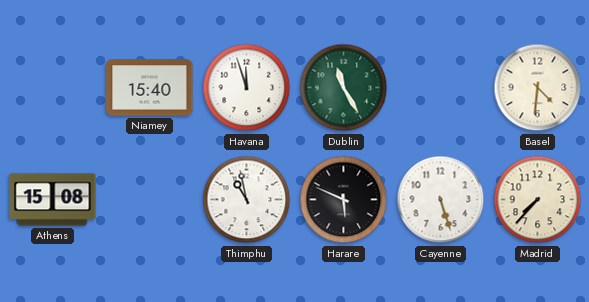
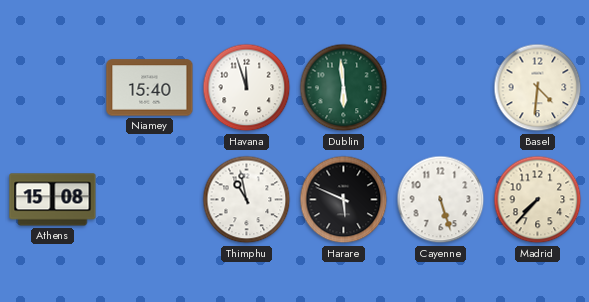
Dublin: 11:25 -> 5:59 (344, 88)
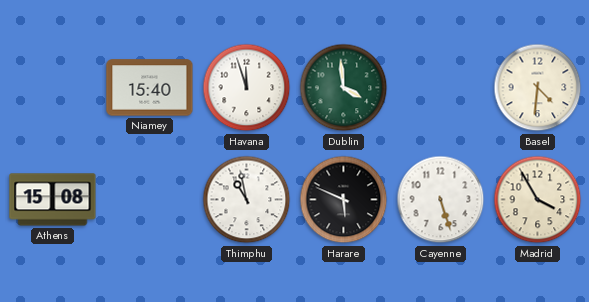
Dublin: 5:59 -> 3:59 (344, 88)
Madrid: 7:37 -> 3:55 (538, 200)
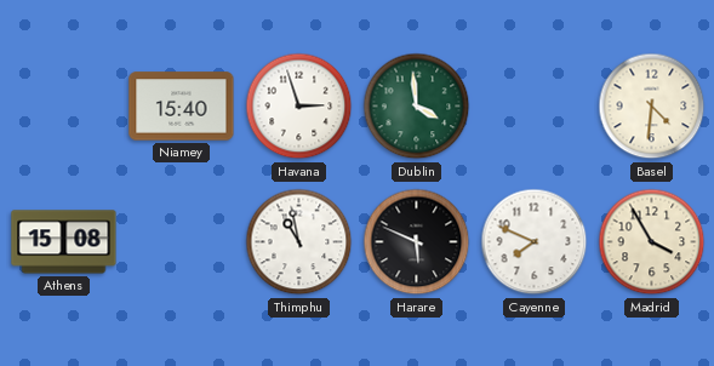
Havana: 11:57 -> 2:57 (299, 107)
Cayenne: 5:27 -> 7:49 (535, 242)
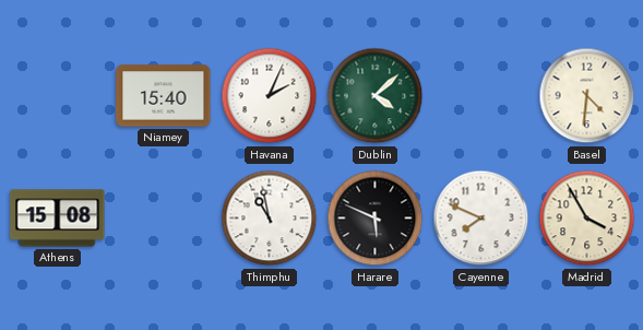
Havana: 2:57 -> 2:04 (270, 96)
Dublin: 3:59 -> 4:08 (376, 96)
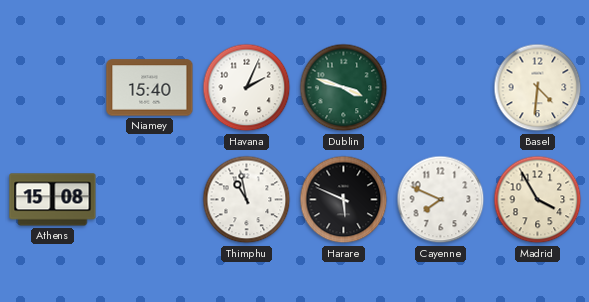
Dublin: 4:08 -> 3:48 (344, 88)
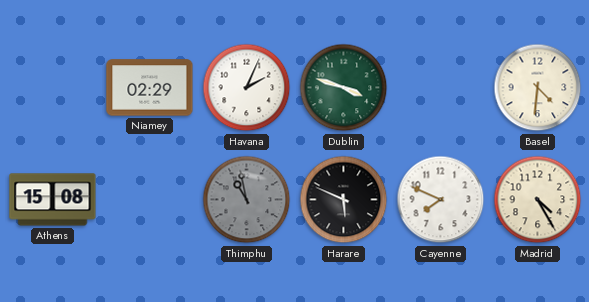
Niamey: 15:40 -> 02:29 (150, 88)
Thimphu dial: white -> grey (247, 200)
Madrid: 3:55 -> 4:25 (538, 200)
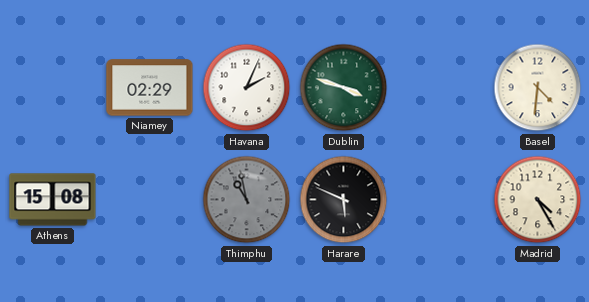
Cayenne: 7:49 -> none (441, 200)
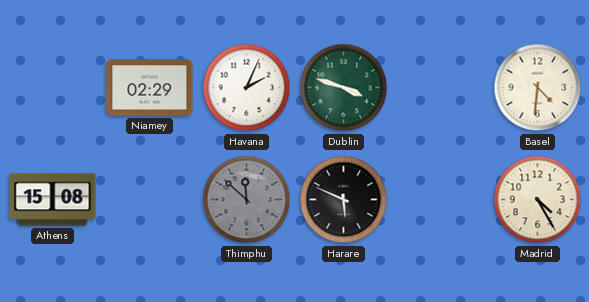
Thimphu: 10:58 -> 11:52 (247, 200)
